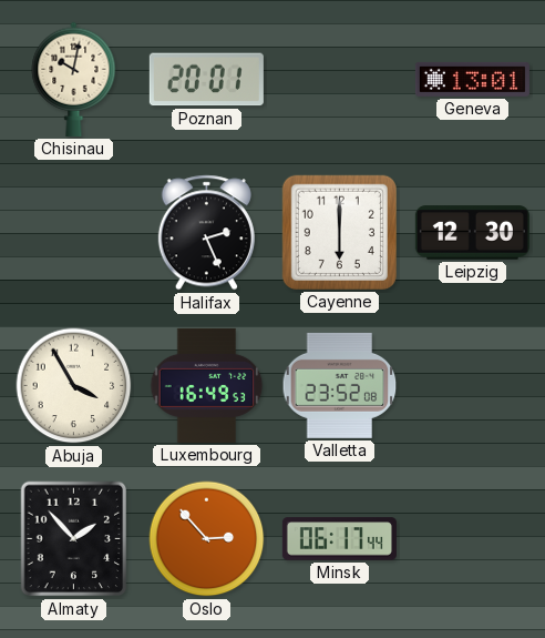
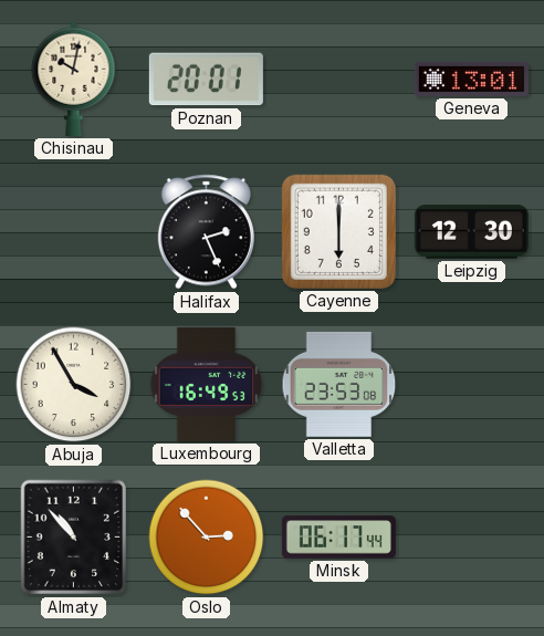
Valletta: 23:52 -> 23:53 (339, 384)
Almaty: 1:53 -> 10:53 (74, 538)
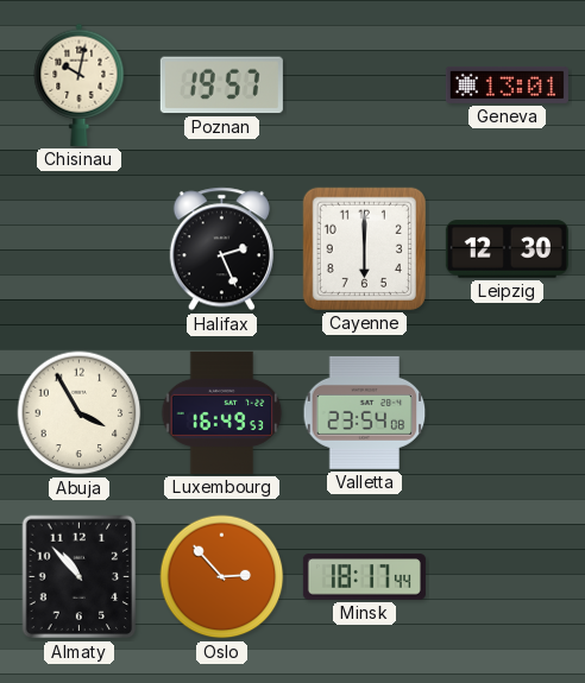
Poznan: 20:01 -> 19:57 (221, 86)
Valletta: 23:53 -> 23:54 (365, 412)
Minsk: 06:17 -> 18:17 (364, 577)
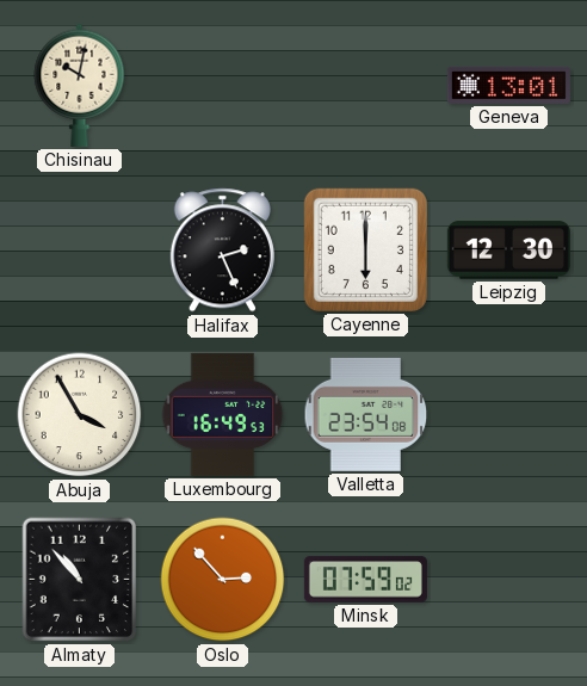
Poznan: 19:57 -> none (221, 86)
Minsk: 18:17 -> 07:59 (365, 580)
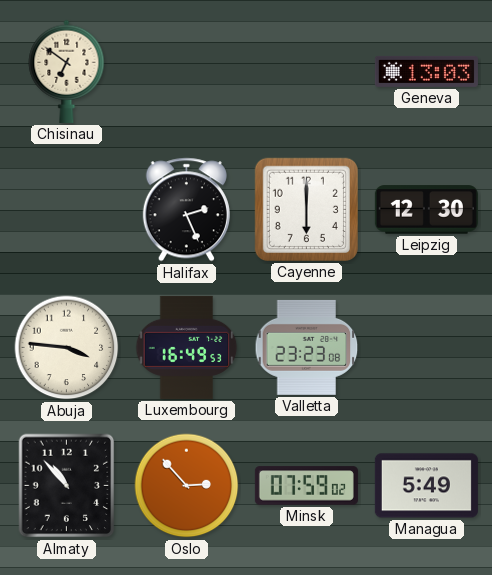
Chisinau: 10:02 -> 6:51 (67, 71)
Geneva: 13:01 -> 13:03 (426, 71)
Abuja: 3:55 -> 3:46 (67, 348)
Valletta: 23:54 -> 23:23 (307, 347)
Managua: none -> 5:49 (426, 486)
